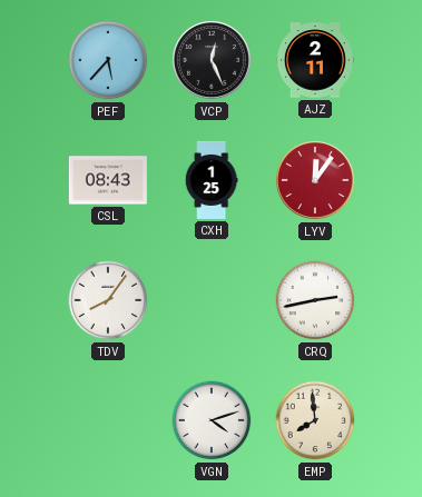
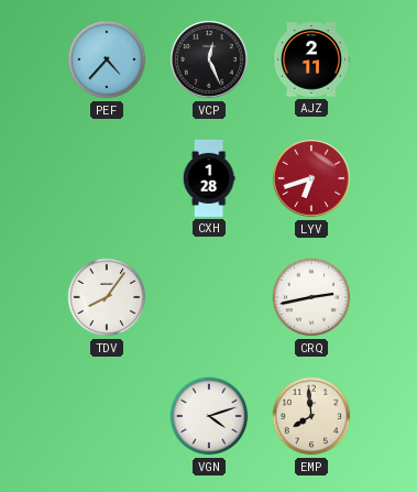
PEF: 5:37 -> 4:37 (107, 59)
CSL: 08:43 -> none (108, 180)
CXH: 1:25 -> 1:28 (209, 178)
LYV: 12:06 -> 6:42 (311, 178)
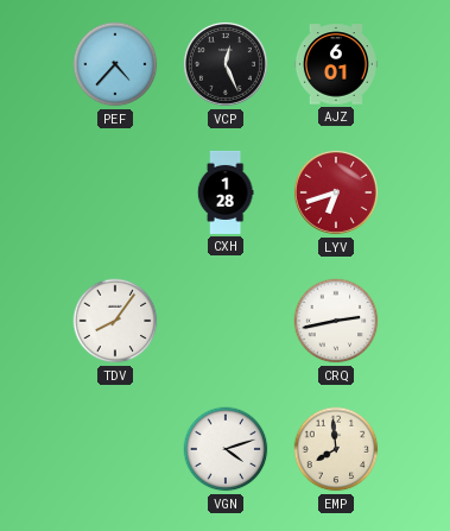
AJZ: 2:11 -> 6:01 (336, 64)
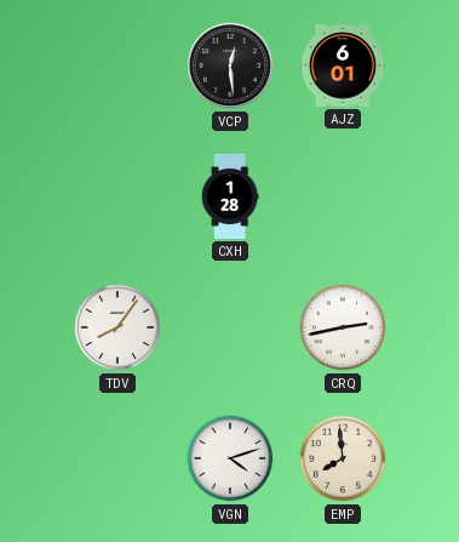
PEF: 4:37 -> none (115, 64)
VCP: 12:26 -> 12:29 (230, 65)
LYV: 6:42 -> none (336, 192)
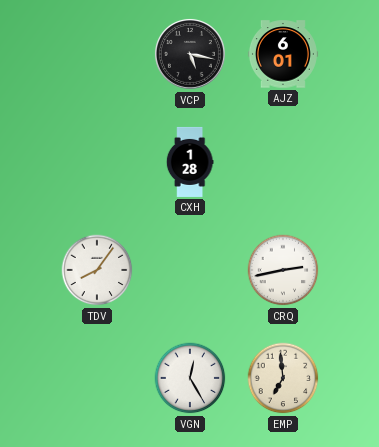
VCP: 12:29 -> 5:17 (190, 54)
VGN: 4:12 -> 12:25 (190, 378)
EMP: 7:59 -> 6:59 (283, 378)
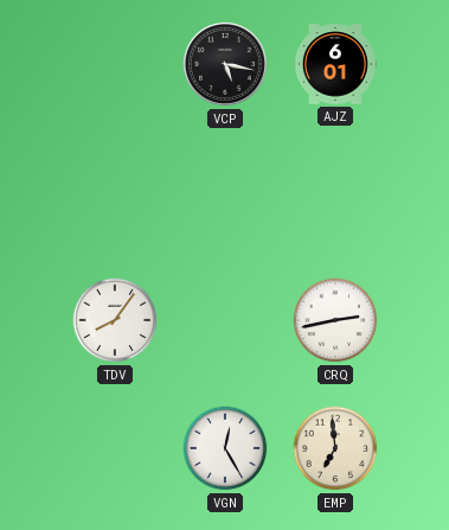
CXH: 1:28 -> none (190, 162)
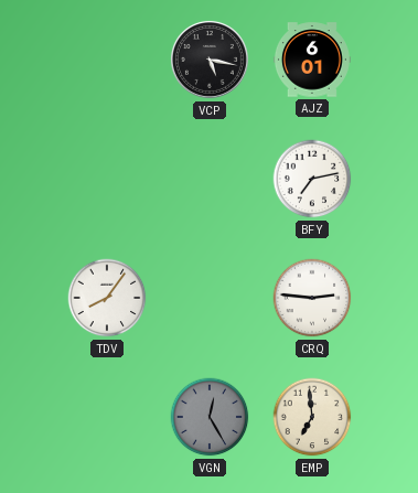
BFY: none -> 7:13 (312, 179)
CRQ: 2:43 -> 2:46 (312, 298)
VGN dial: white -> grey (210, 417)
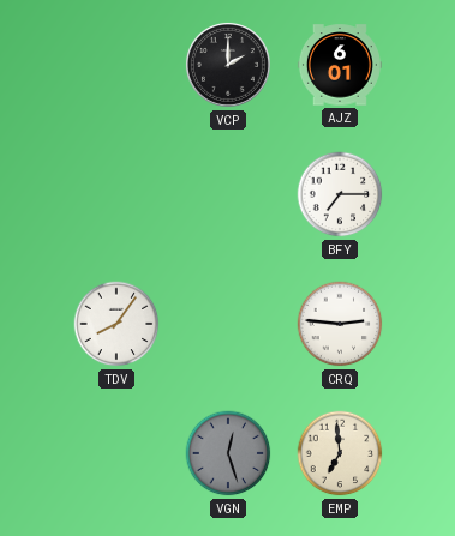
VCP: 5:17 -> 2:00 (228, 65)
BFY: 7:13 -> 7:15 (340, 194)
VGN: 12:25 -> 12:27 (228, 453)
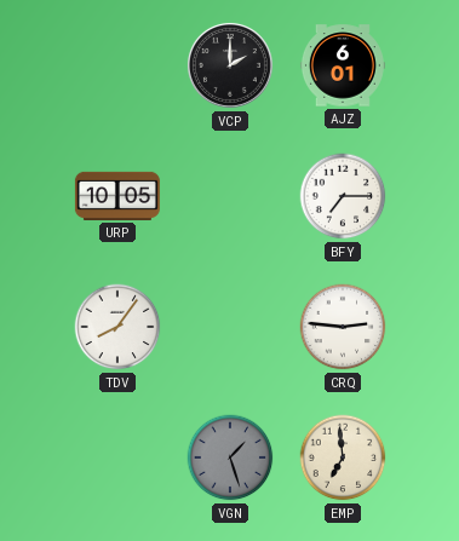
URP: none -> 10:05 (117, 196)
VGN: 12:27 -> 1:27 (230, 457)
